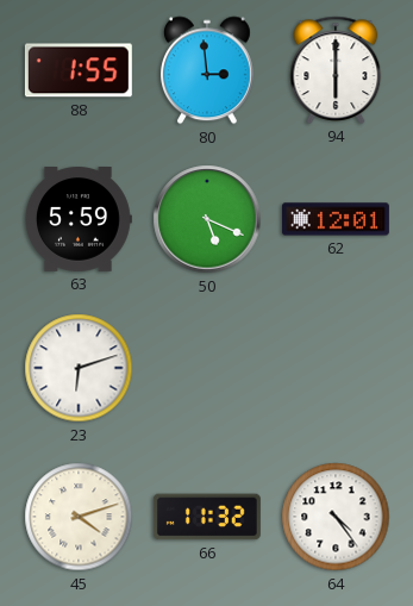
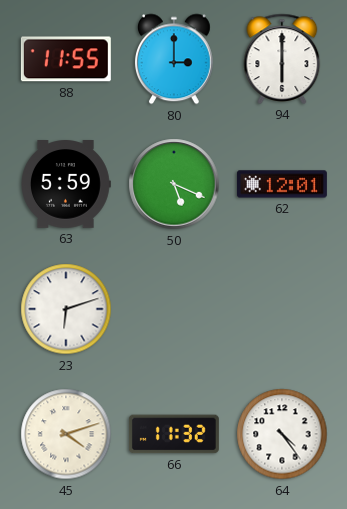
88: 1:55 -> 11:55 (66, 59)
80: 2:59 -> 3:00 (174, 59)
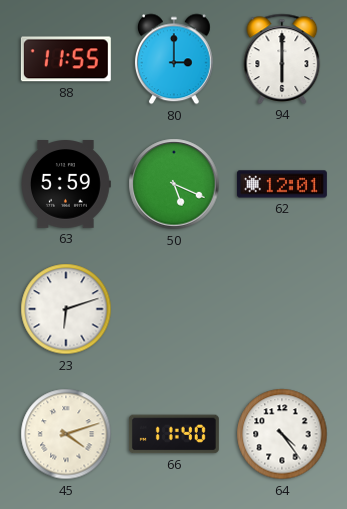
66: 11:32 -> 11:40 (174, 434)
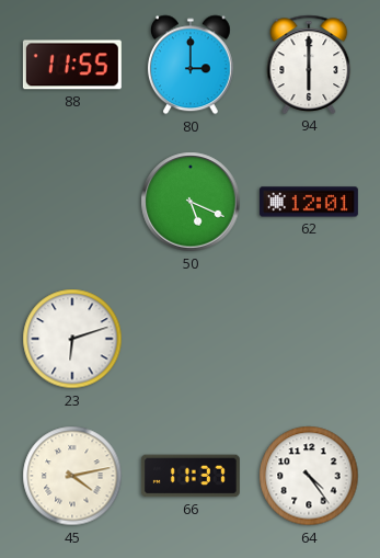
63: 5:59 -> none (66, 185)
45: 4:12 -> 4:13 (72, 476)
66: 11:40 -> 11:37 (191, 476)
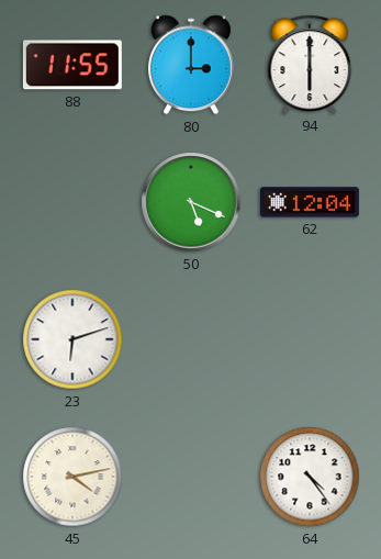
62: 12:01 -> 12:04 (310, 202)
66: 11:37 -> none (191, 476)
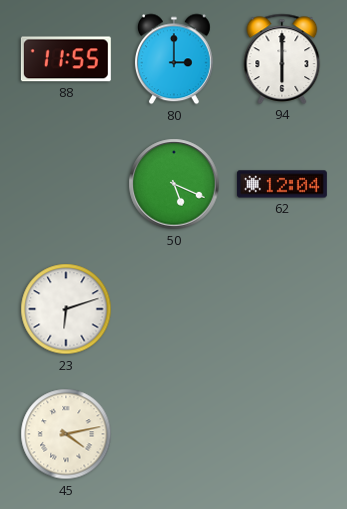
64: 4:24 -> none (310, 477)
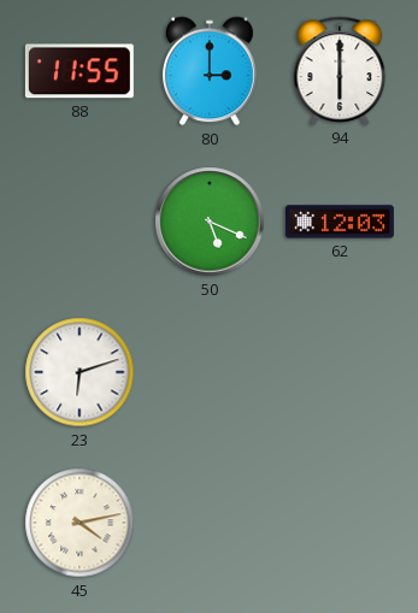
62: 12:04 -> 12:03 (340, 222)
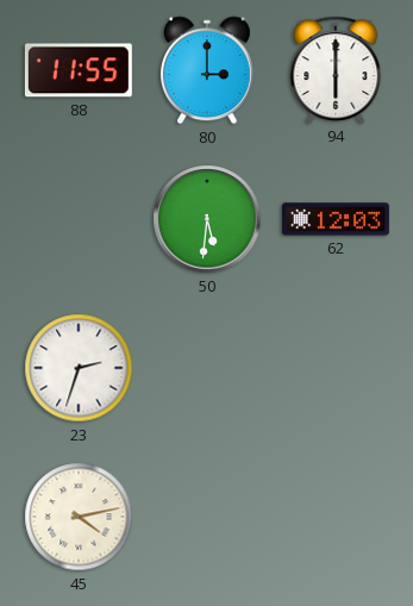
50: 5:19 -> 5:31 (207, 219)
23: 6:12 -> 2:33 (79, 368)
